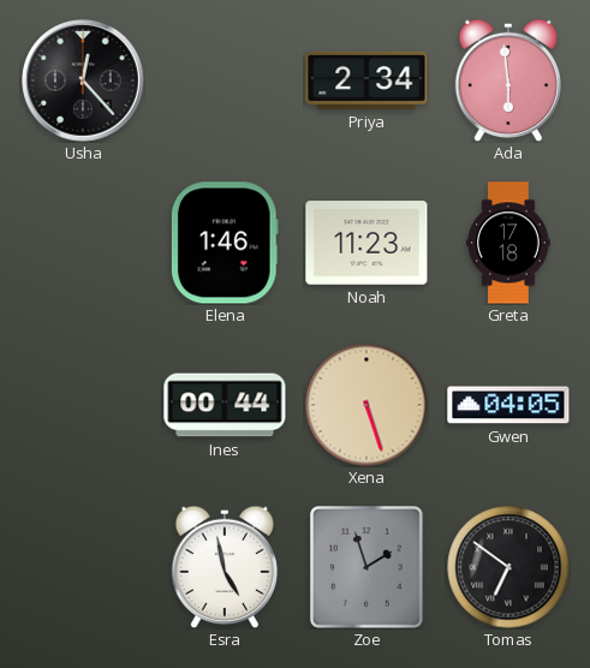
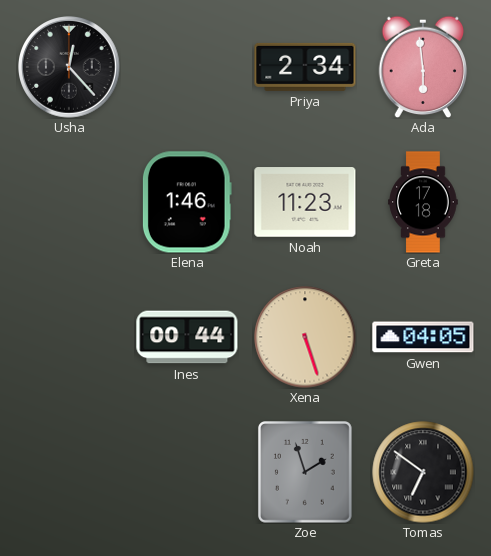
Esra: 4:58 -> none (225, 567)
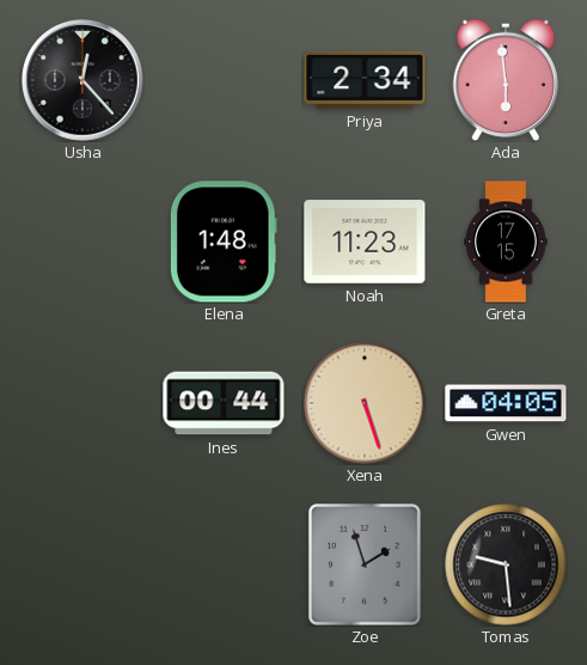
Elena: 1:46 -> 1:48 (224, 242)
Greta: 17:18 -> 17:15 (506, 242)
Tomas: 6:51 -> 9:29 (506, 565)
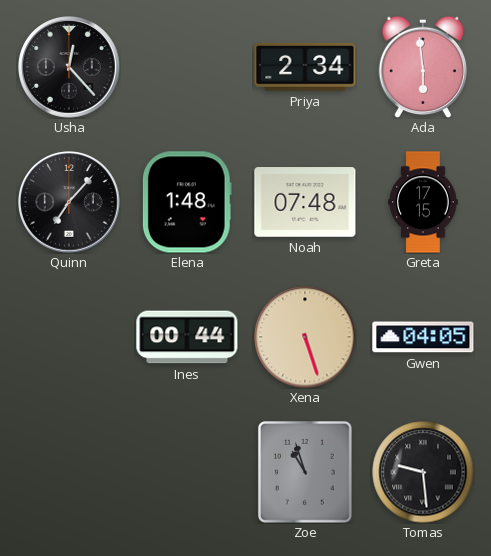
Quinn: none -> 7:07 (69, 202)
Noah: 11:23 -> 07:48 (305, 202)
Zoe: 1:57 -> 10:57 (305, 473)
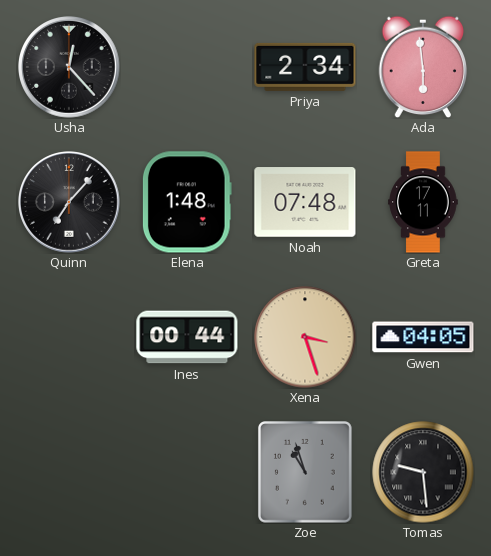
Greta: 17:15 -> 17:11 (423, 202)
Xena: 5:27 -> 3:27 (305, 337)
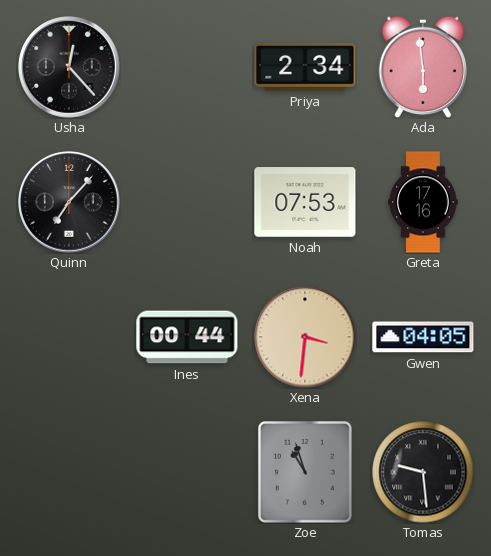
Elena: 1:48 -> none (187, 202)
Noah: 07:48 -> 07:53 (305, 202)
Greta: 17:11 -> 17:16 (423, 202)
Xena: 3:27 -> 3:31 (305, 337)
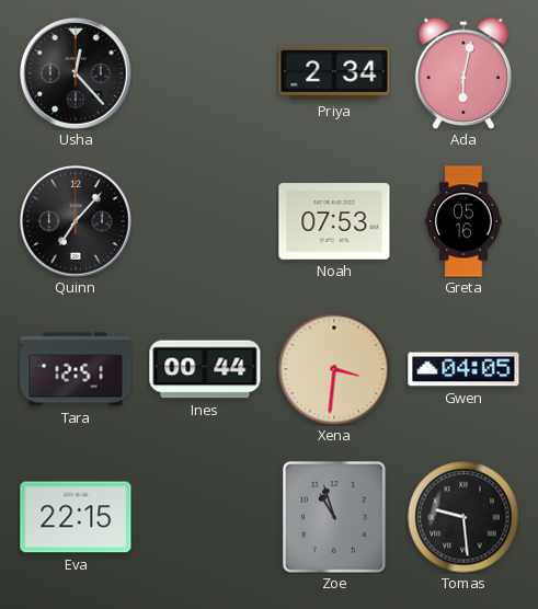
Ada: 5:59 -> 6:02 (463, 73)
Greta: 17:16 -> 05:16 (463, 221)
Tara: none -> 12:51 (76, 369)
Eva: none -> 22:15 (76, 517)
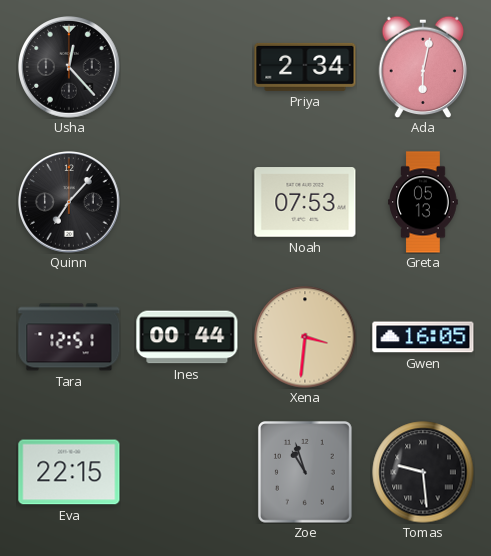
Greta: 05:16 -> 05:13 (423, 202)
Gwen: 04:05 -> 16:05 (423, 337)
